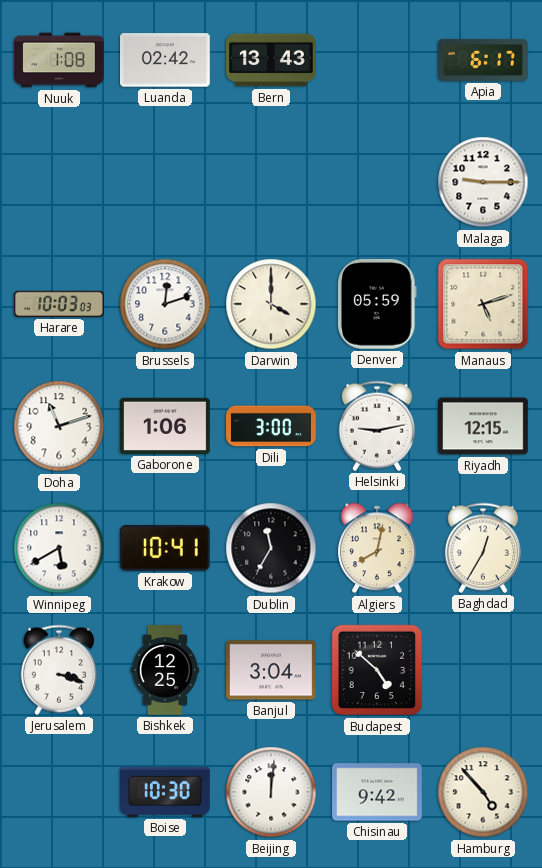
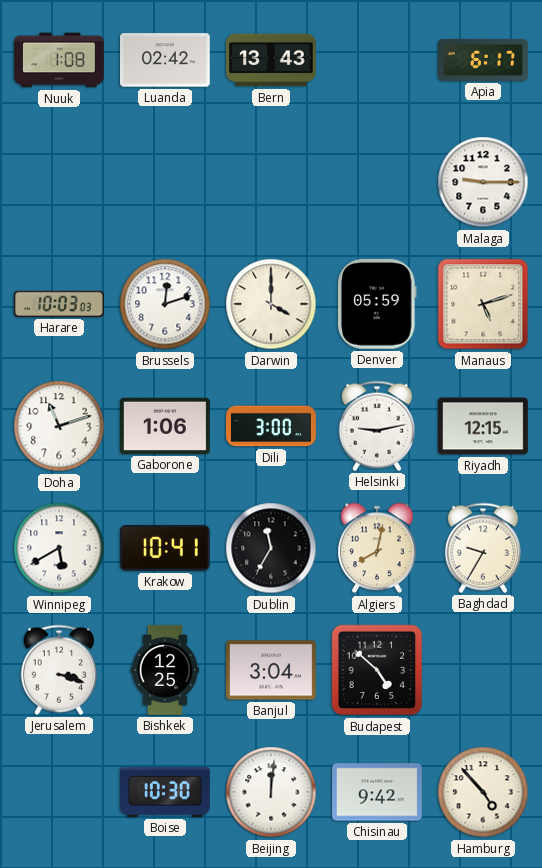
Baghdad: 12:35 -> 9:35 (482, 548)
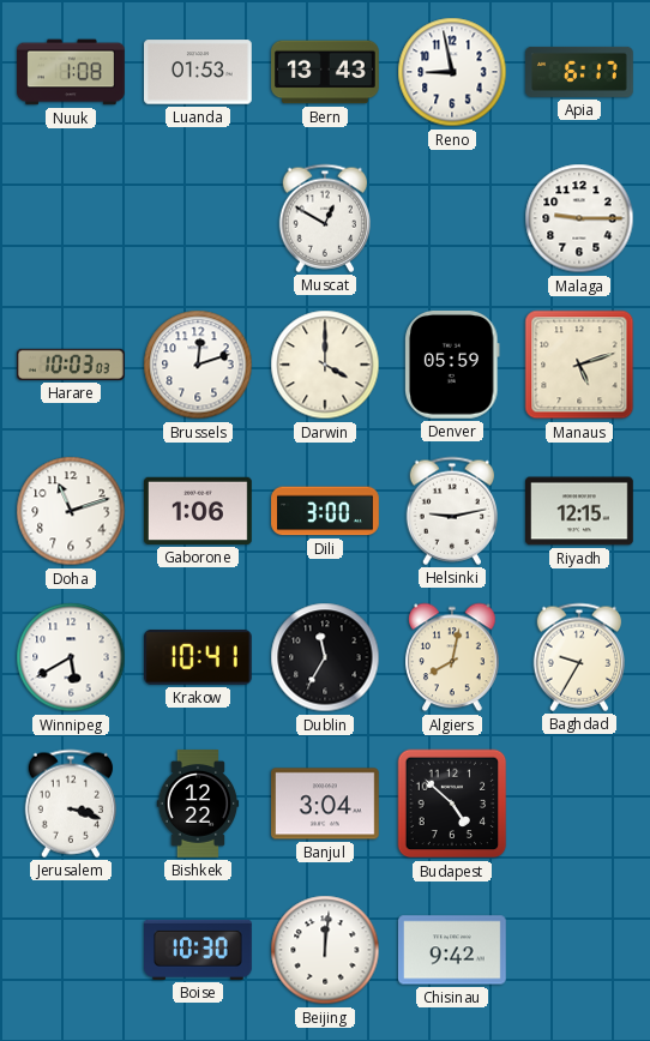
Luanda: 02:42 -> 01:53 (199, 72)
Reno: none -> 8:58 (452, 72)
Muscat: none -> 12:50 (324, 218)
Bishkek: 12:25 -> 12:22 (198, 804)
Hamburg: 4:53 -> none (483, 792)
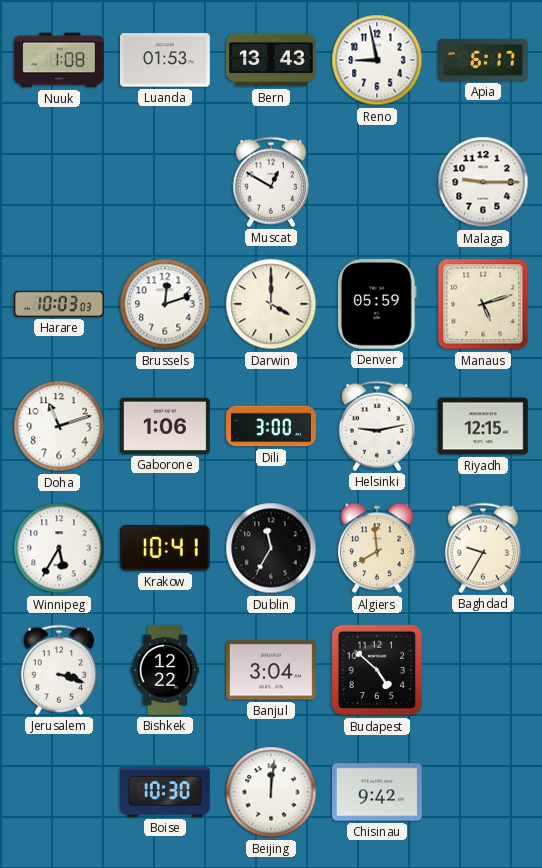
Winnipeg: 5:40 -> 5:35 (59, 548)
Algiers: 8:02 -> 7:59 (377, 548)
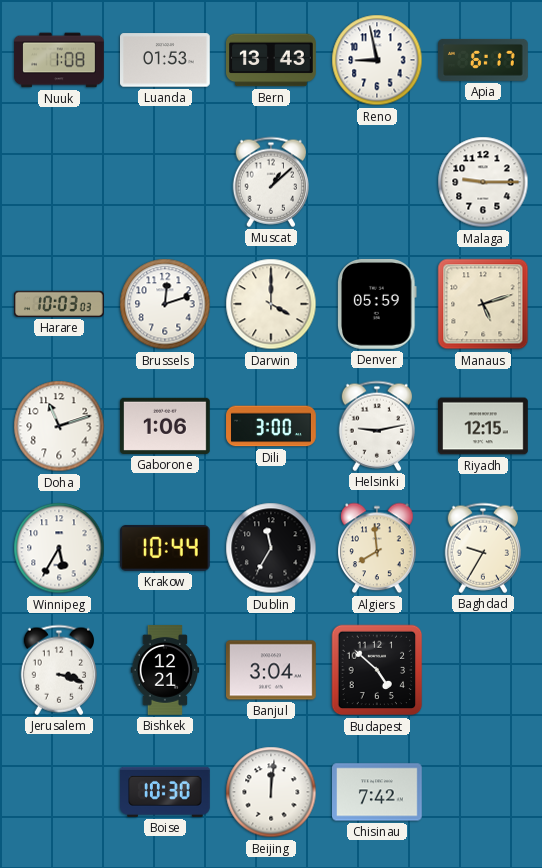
Muscat: 12:50 -> 1:08 (270, 182)
Krakow: 10:41 -> 10:44 (165, 548)
Bishkek: 12:22 -> 12:21 (165, 670)
Chisinau: 9:42 -> 7:42 (378, 792)
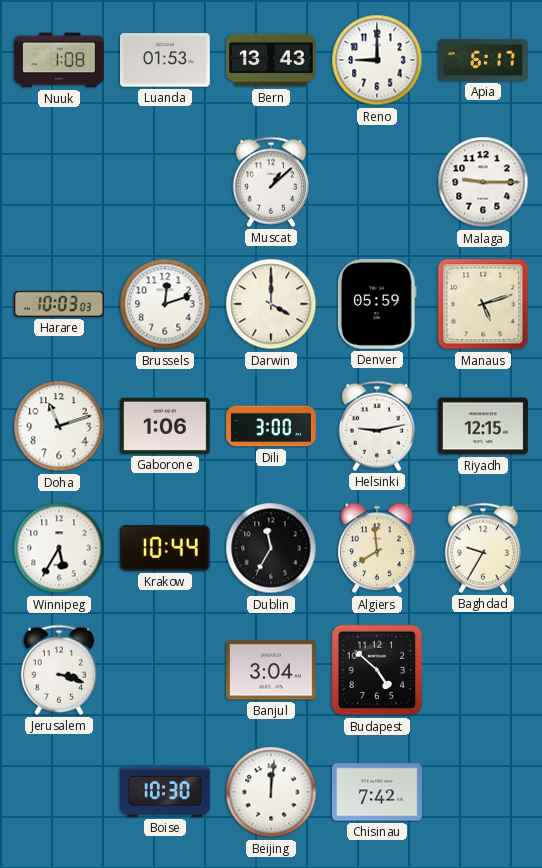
Reno: 8:58 -> 9:00 (377, 60)
Bishkek: 12:21 -> none (165, 670)
